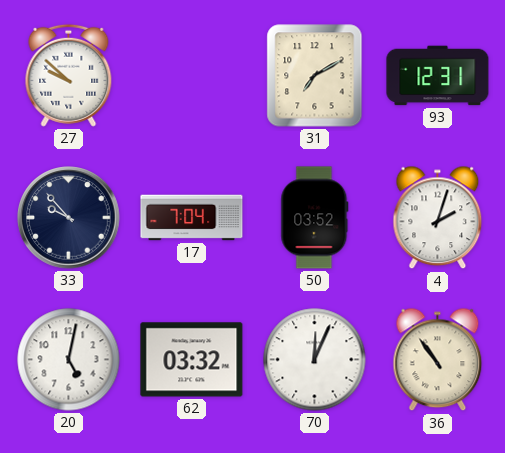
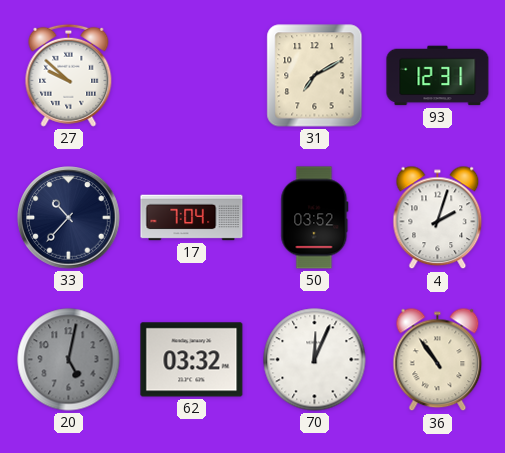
33: 9:53 -> 10:37 (69, 218)
20 dial: white -> grey (69, 360)
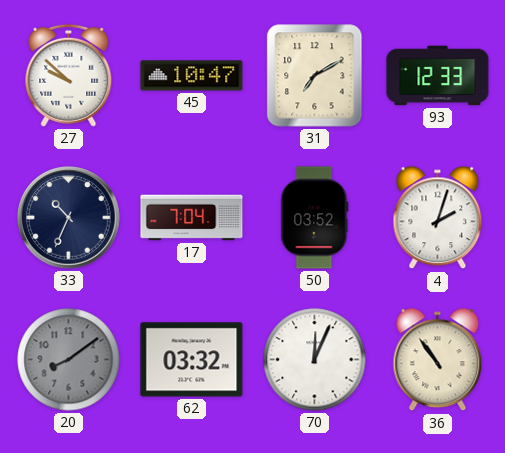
45: none -> 10:47 (192, 76)
93: 12:31 -> 12:33 (438, 76)
33: 10:37 -> 10:34 (69, 218)
20: 5:02 -> 8:09 (69, 360)
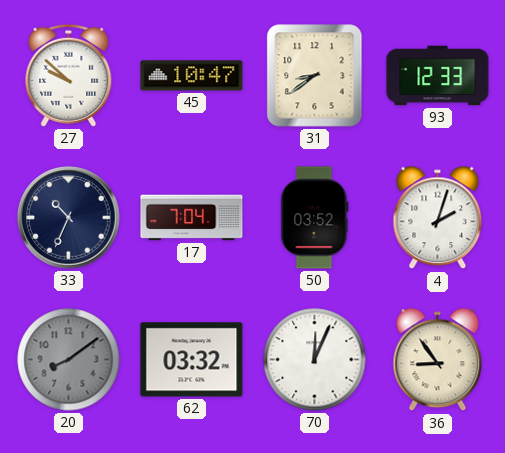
31: 7:10 -> 8:39 (315, 76)
36: 10:54 -> 8:54 (438, 360)
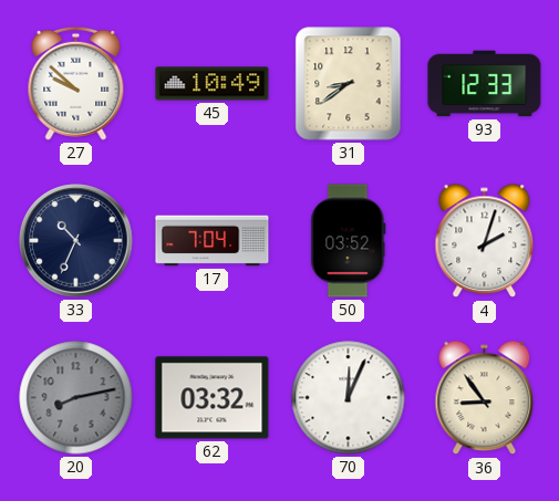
45: 10:47 -> 10:49 (213, 84)
20: 8:09 -> 8:13 (76, 398)
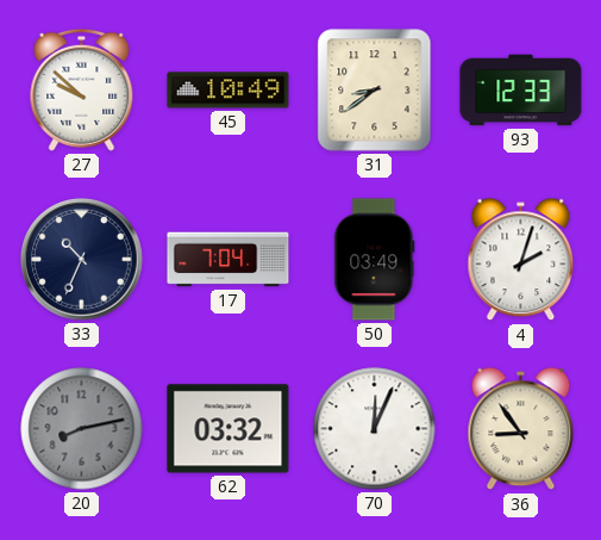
50: 03:52 -> 03:49 (375, 260)
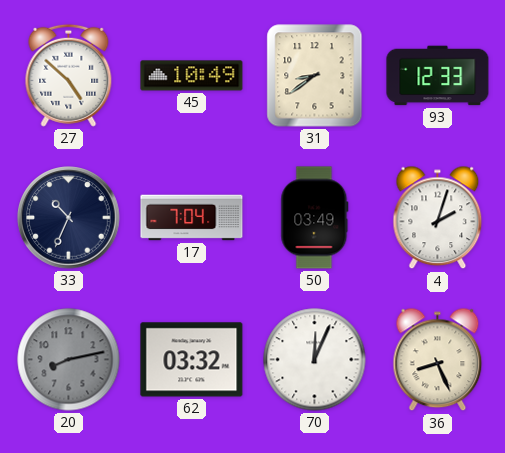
27: 9:52 -> 4:52 (69, 75)
36: 8:54 -> 8:26 (438, 360)
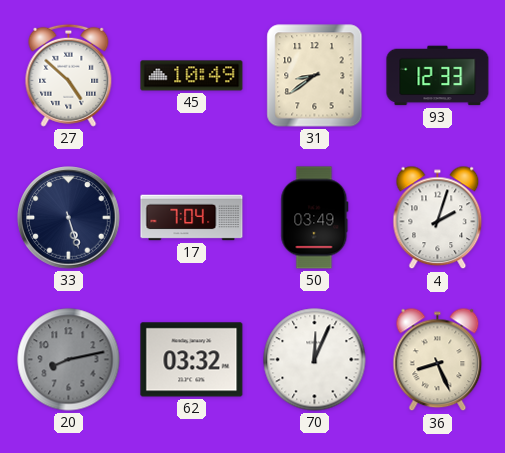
33: 10:34 -> 5:27 (69, 218)
